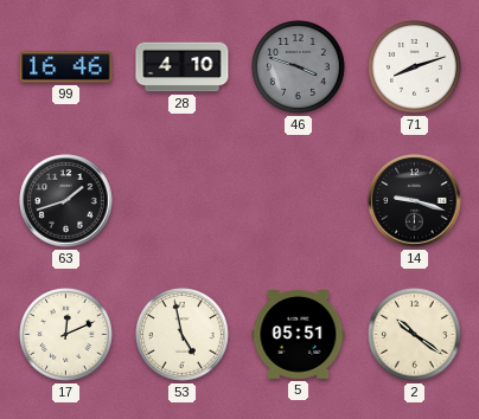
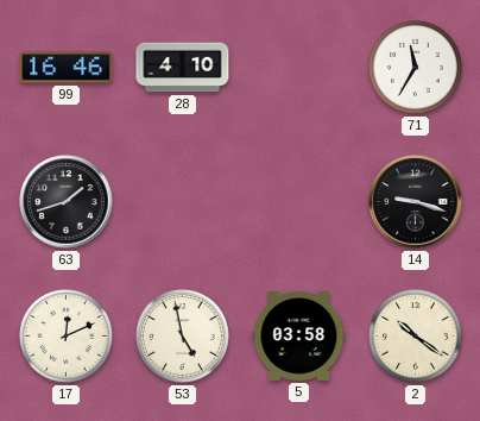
46: 3:48 -> none (299, 67)
71: 8:12 -> 11:35 (416, 68)
5: 05:51 -> 03:58 (299, 337)
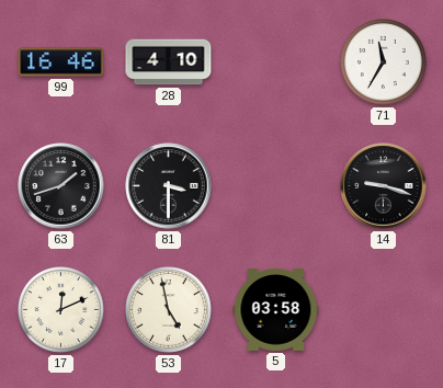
81: none -> 3:30 (169, 186)
2: 10:21 -> none (416, 337)
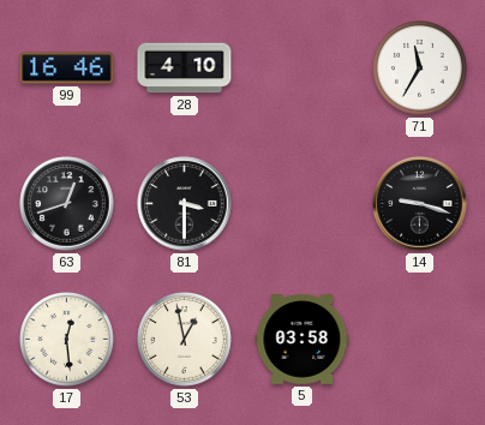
63: 1:42 -> 12:42 (67, 204)
17: 12:11 -> 12:29 (67, 340)
53: 4:58 -> 12:58 (185, 340)
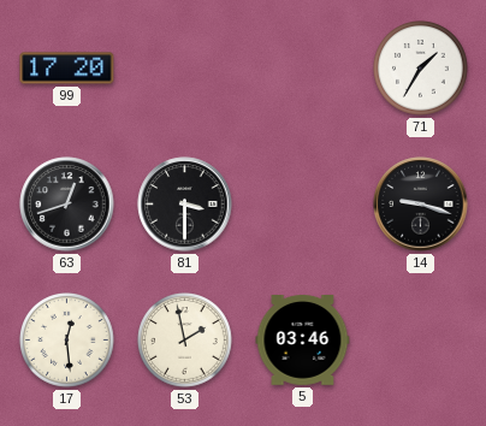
99: 16:46 -> 17:20 (67, 69)
28: 4:10 -> none (185, 68)
71: 11:35 -> 1:35 (421, 69)
53: 12:58 -> 1:58 (185, 341)
5: 03:58 -> 03:46 (303, 341)
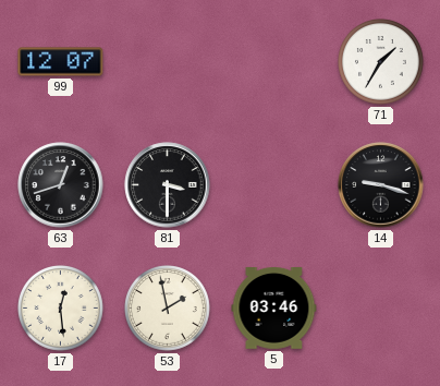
99: 17:20 -> 12:07 (61, 62)
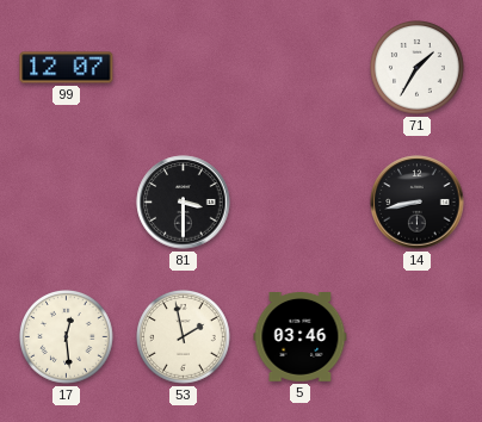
63: 12:42 -> none (61, 185)
14: 9:18 -> 8:43 (418, 203)
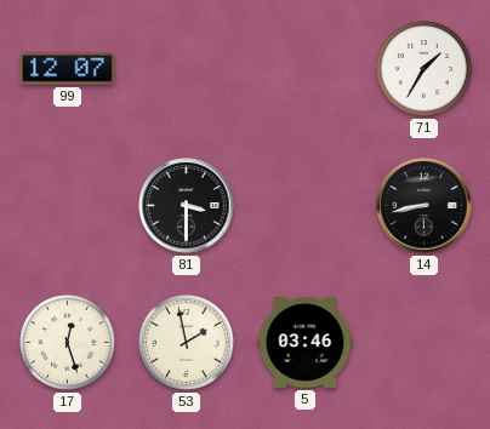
17: 12:29 -> 12:27 (68, 343)
